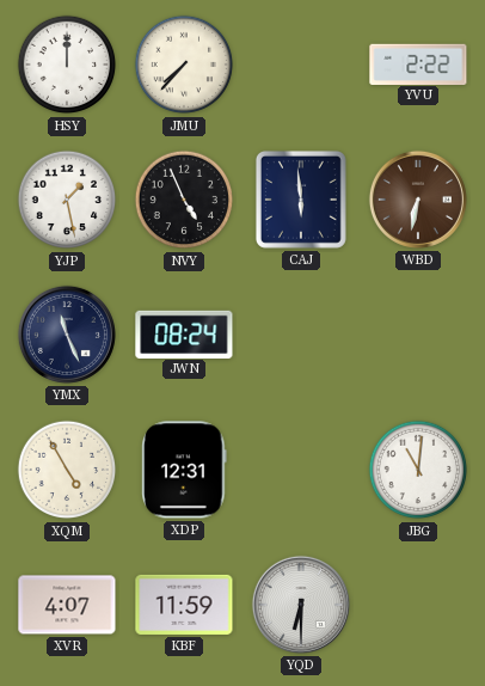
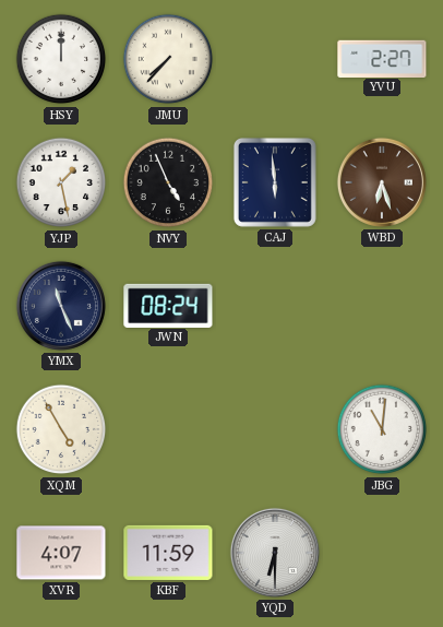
YVU: 2:22 -> 2:27 (382, 58)
WBD: 6:32 -> 6:27 (382, 182)
XDP: 12:31 -> none (184, 470)
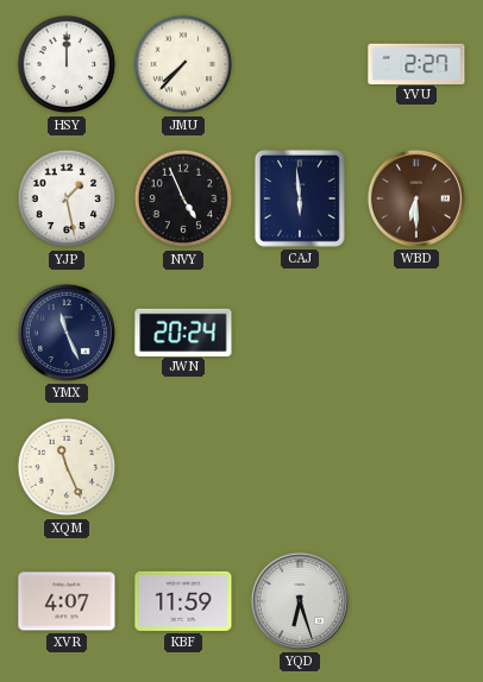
WBD: 6:27 -> 6:30 (416, 198)
JWN: 08:24 -> 20:24 (183, 331)
XQM: 4:55 -> 11:26 (67, 467)
JBG: 11:01 -> none (382, 429)
YQD: 6:30 -> 6:27 (300, 601)
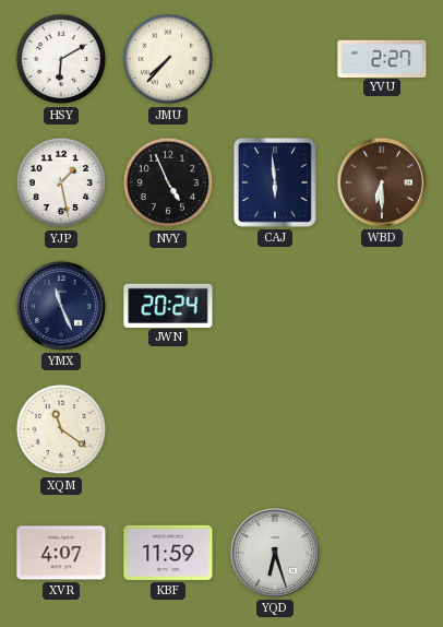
HSY: 12:00 -> 6:10 (61, 59)
XQM: 11:26 -> 11:21 (61, 429)
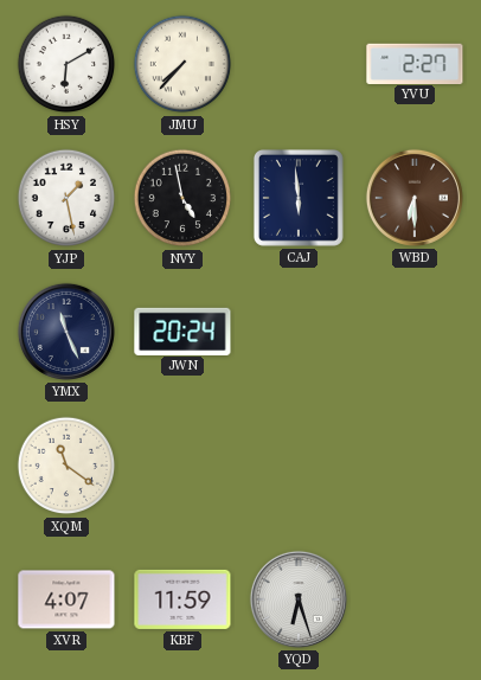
NVY: 4:56 -> 4:58 (182, 198)
